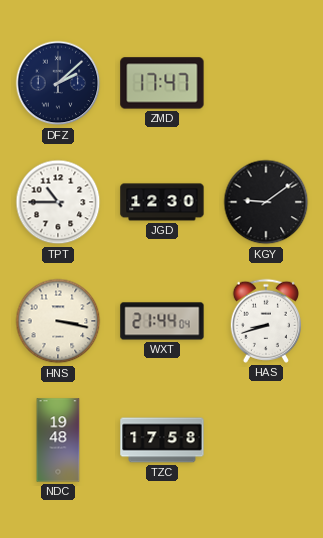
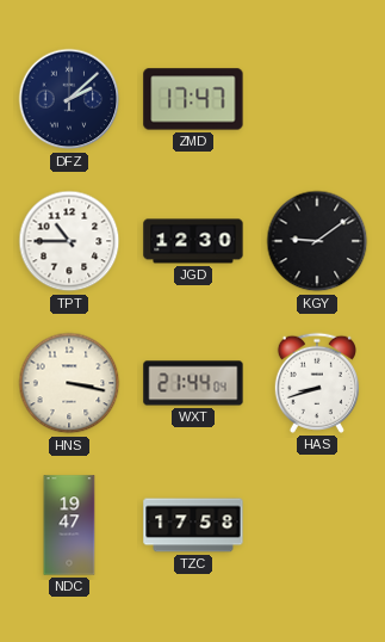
NDC: 19:48 -> 19:47 (69, 525)
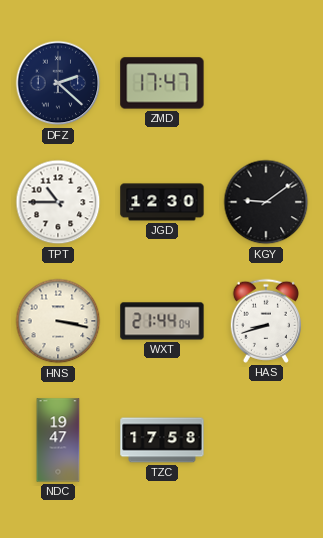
DFZ: 2:08 -> 2:22 (58, 83)
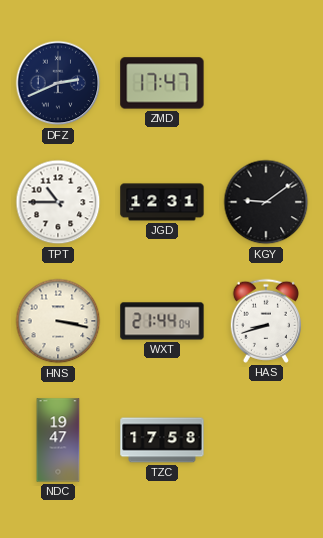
DFZ: 2:22 -> 2:41 (58, 83)
JGD: 12:30 -> 12:31 (162, 202)
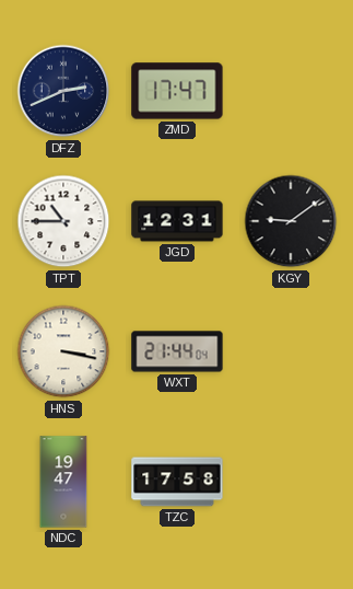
HAS: 8:42 -> none (266, 321)
